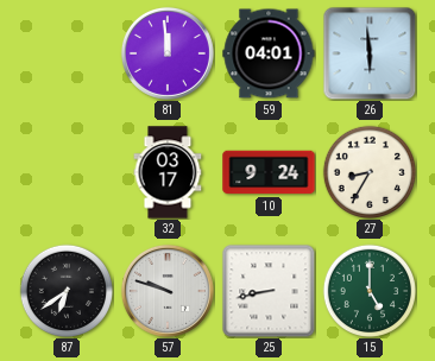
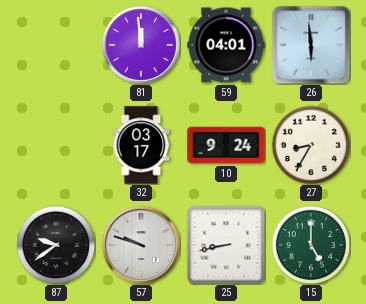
87: 6:39 -> 9:39 (55, 244)
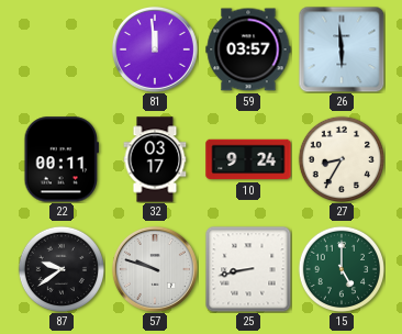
59: 04:01 -> 03:57 (248, 49)
22: none -> 00:11 (60, 159)
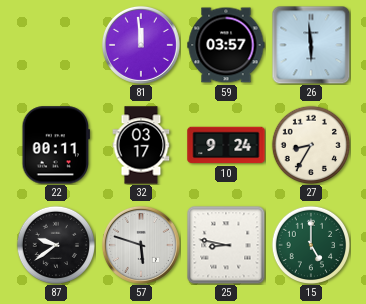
57: 9:48 -> 5:48 (141, 245)
25: 8:43 -> 8:47 (226, 245)
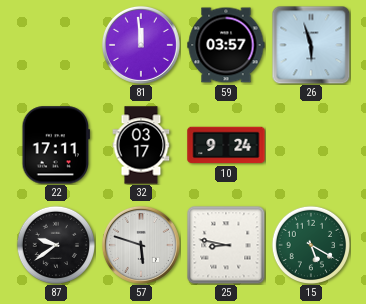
26: 5:59 -> 5:57 (311, 45)
22: 00:11 -> 17:11 (55, 145)
27: 8:35 -> none (310, 144)
15: 5:00 -> 5:20 (310, 244)
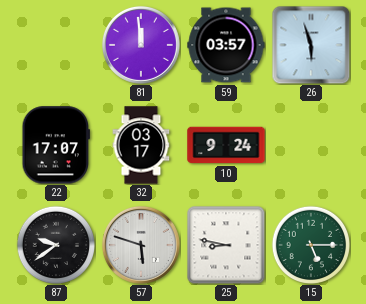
22: 17:11 -> 17:07 (55, 145)
15: 5:20 -> 5:15 (310, 244)
